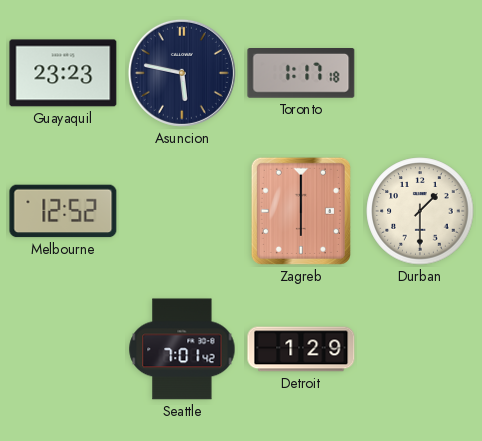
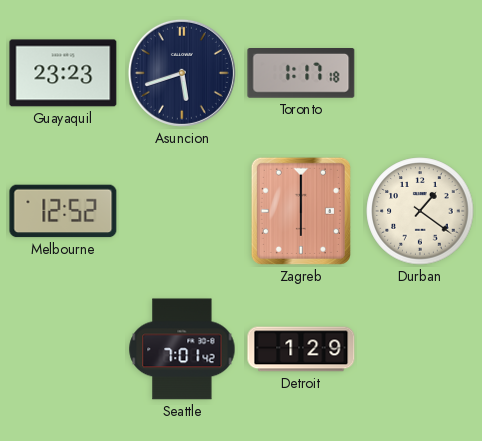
Asuncion: 5:47 -> 5:42 (182, 73)
Durban: 1:30 -> 1:21 (420, 211)
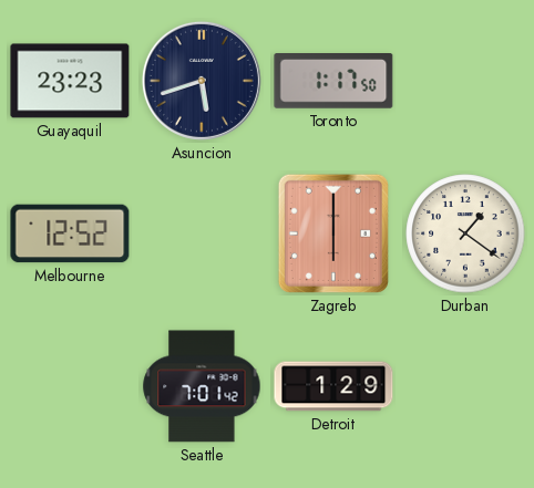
Toronto: 1:17:18 -> 1:17:50 (333, 82)
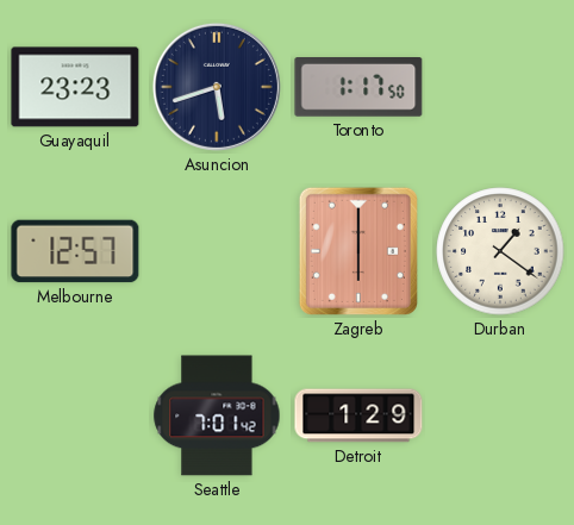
Melbourne: 12:52 -> 12:57 (75, 251)
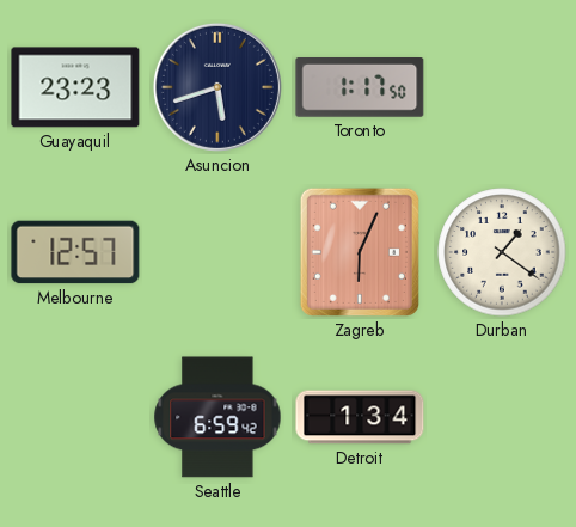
Zagreb: 6:00 -> 6:04 (360, 252)
Seattle: 7:01 -> 6:59 (217, 417)
Detroit: 1:29 -> 1:34 (360, 417)
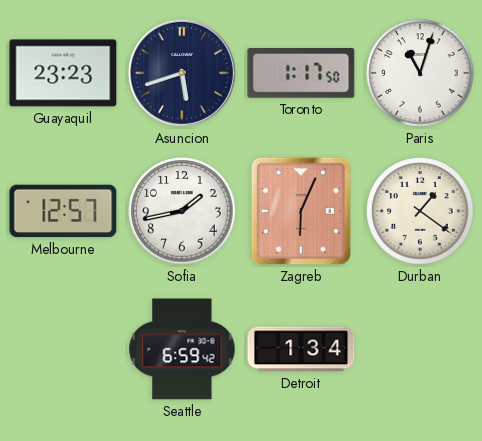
Paris: none -> 11:03 (420, 73)
Sofia: none -> 1:43 (182, 211)
